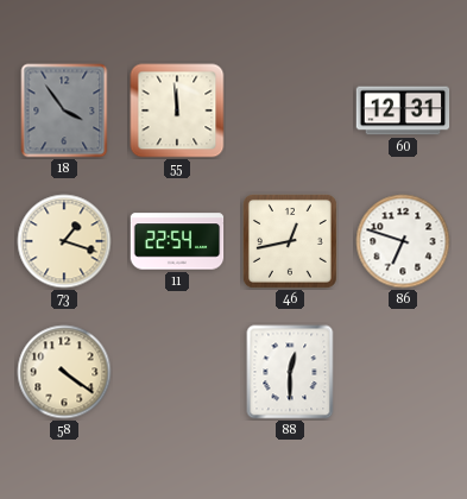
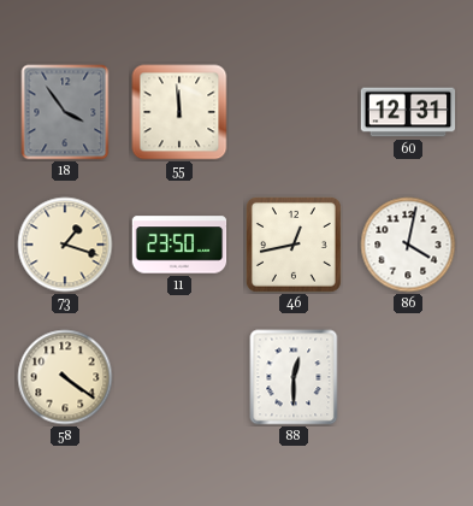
11: 22:54 -> 23:50 (179, 245)
86: 6:48 -> 4:02 (408, 245)
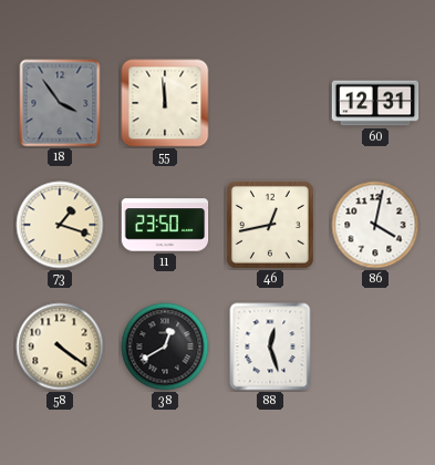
38: none -> 12:40 (165, 347)
88: 12:30 -> 12:27 (270, 347)
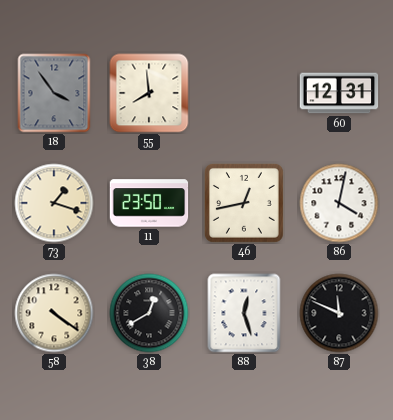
55: 11:59 -> 7:59 (149, 93)
87: none -> 11:49 (339, 313)
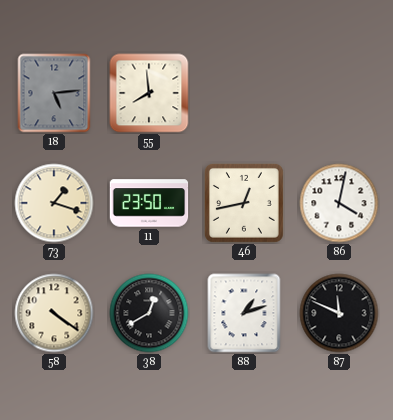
18: 3:54 -> 5:14 (54, 93)
60: 12:31 -> none (339, 93)
88: 12:27 -> 1:12 (244, 313)
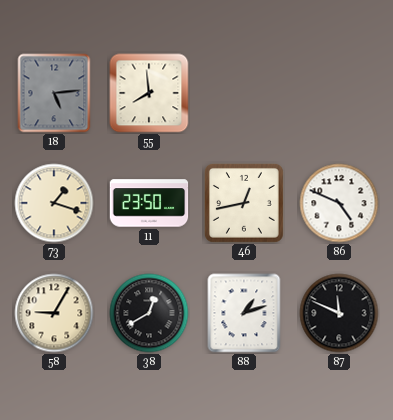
86: 4:02 -> 4:49 (339, 203)
58: 4:21 -> 9:05 (54, 313)
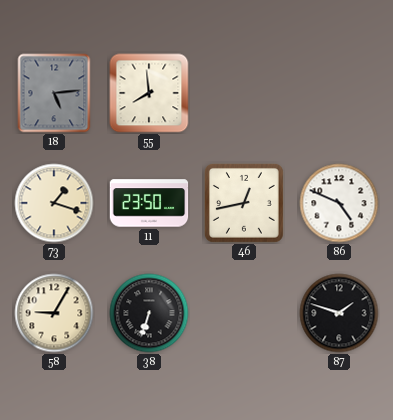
38: 12:40 -> 6:33 (149, 313)
88: 1:12 -> none (244, 313)
87: 11:49 -> 1:48 (339, 313)
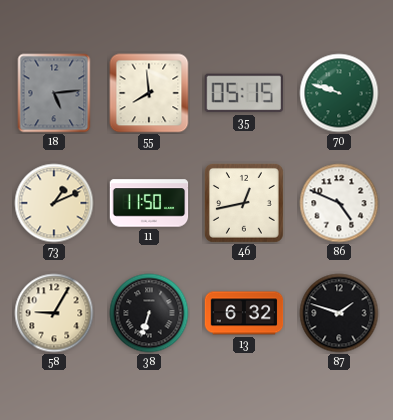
35: none -> 05:15 (243, 93)
70: none -> 9:48 (339, 93)
73: 1:18 -> 1:11 (54, 203)
11: 23:50 -> 11:50 (149, 203)
13: none -> 6:32 (244, 313)
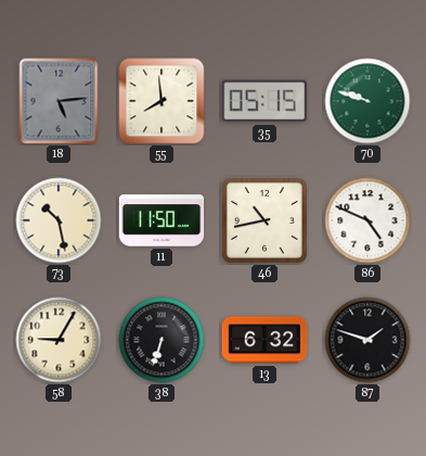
73: 1:11 -> 10:28 (59, 220)
46: 12:43 -> 10:43 (264, 220)
